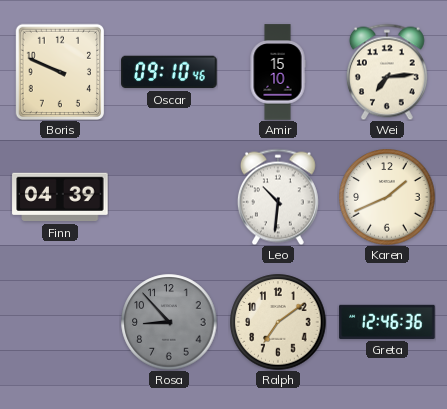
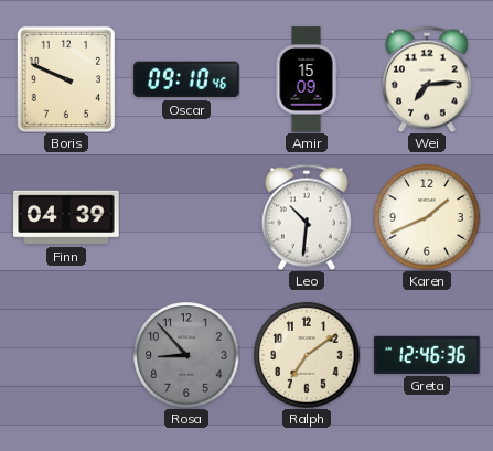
Amir: 15:10 -> 15:09 (307, 79)
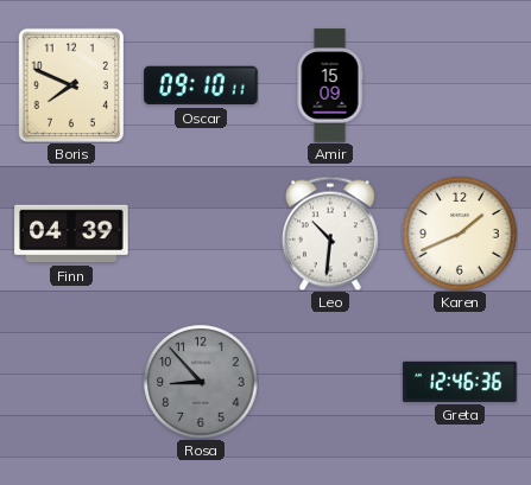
Boris: 9:49 -> 7:49 (70, 84)
Oscar: 09:10:46 -> 09:10:11 (201, 85)
Wei: 7:14 -> none (427, 79)
Ralph: 7:09 -> none (307, 355)
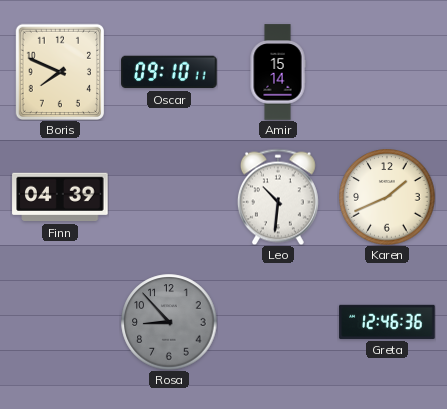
Amir: 15:09 -> 15:14 (278, 72)
